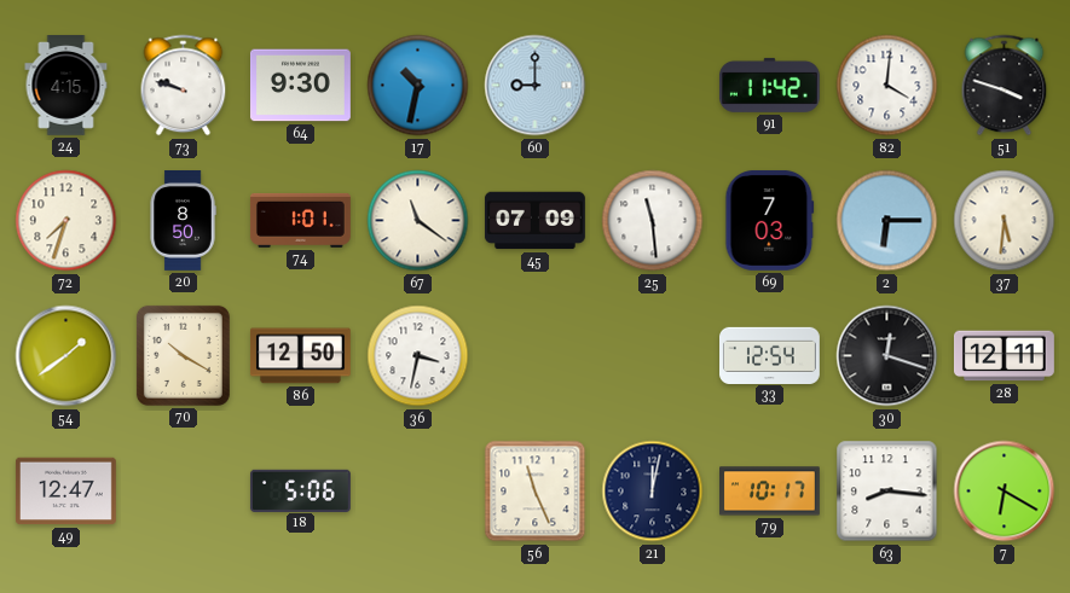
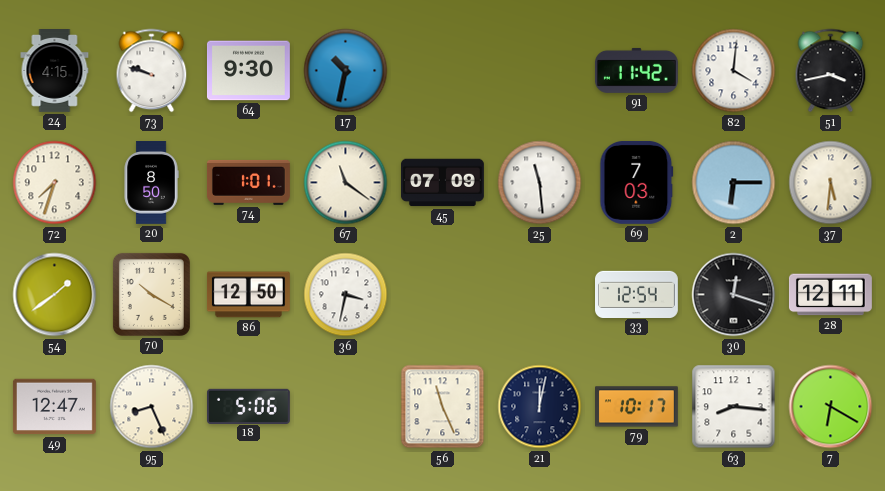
60: 9:00 -> none (536, 86)
51: 3:48 -> 3:43 (831, 71)
95: none -> 8:26 (152, 407)
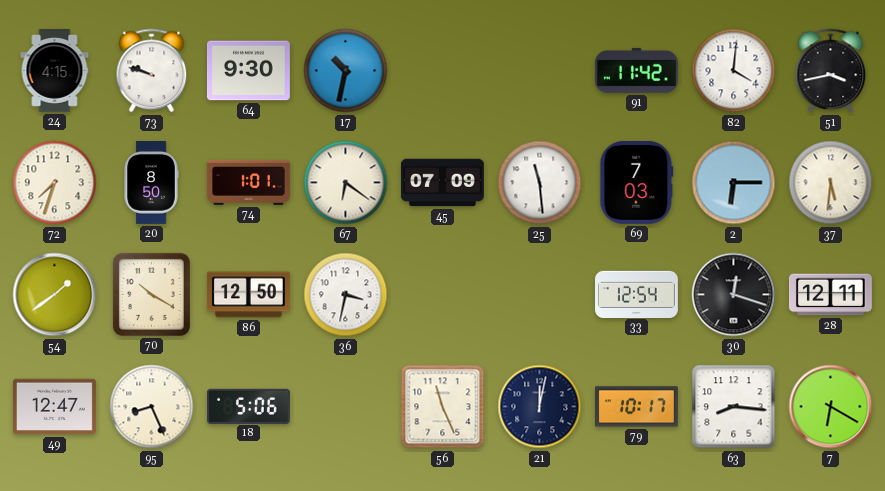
67: 11:21 -> 6:21 (346, 183)
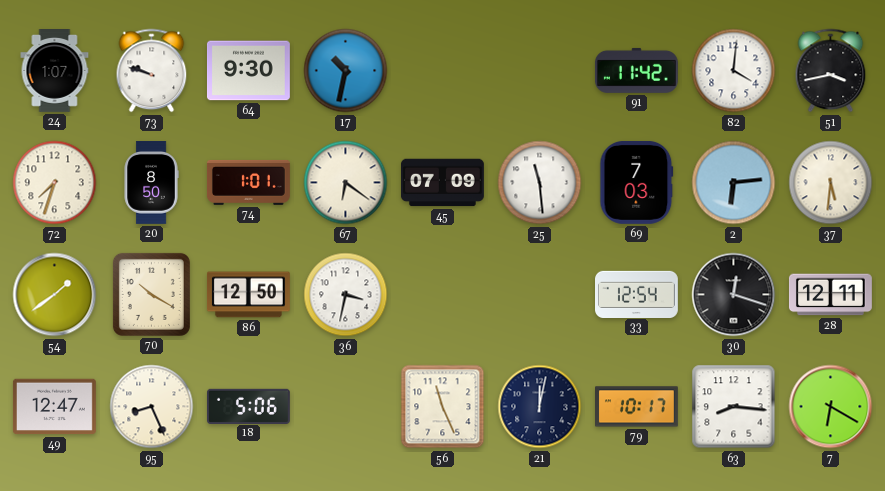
24: 4:15 -> 1:07 (55, 71)
2: 6:15 -> 6:14 (734, 183)
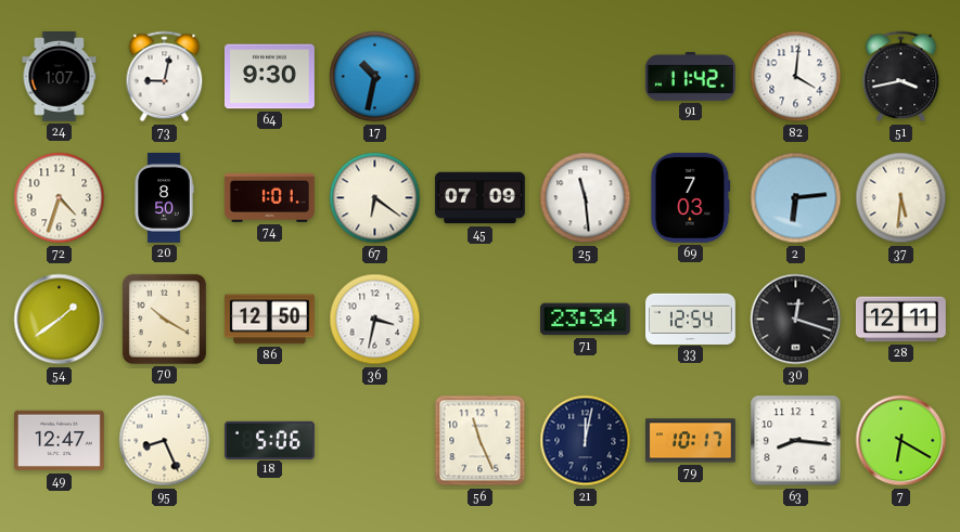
73: 9:48 -> 9:02 (165, 77)
72: 7:33 -> 4:33 (60, 198)
71: none -> 23:34 (585, 320)
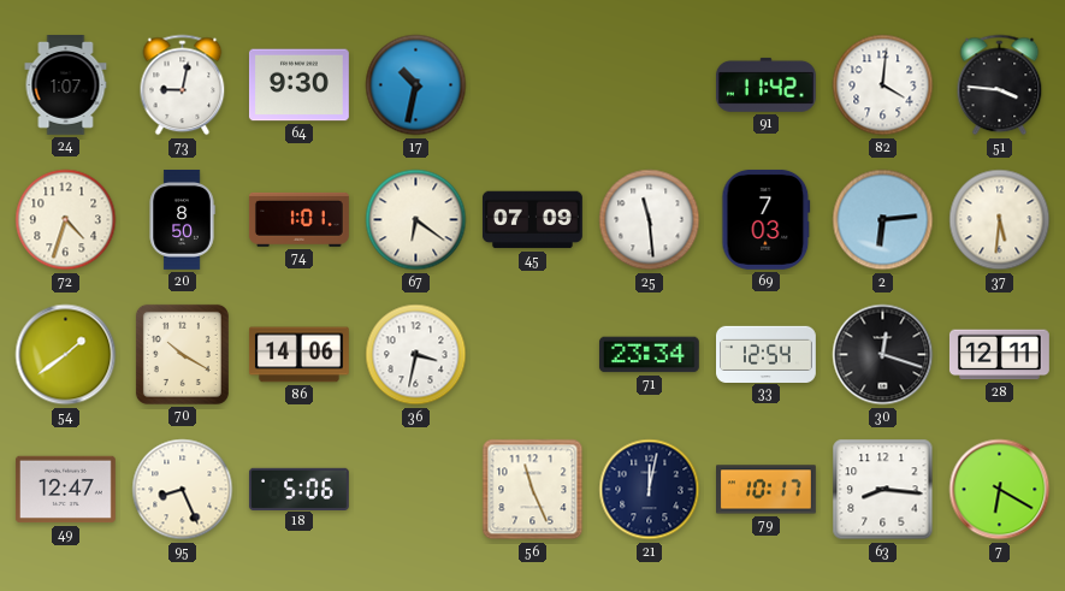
51: 3:43 -> 3:46 (1000, 85)
86: 12:50 -> 14:06 (298, 355)
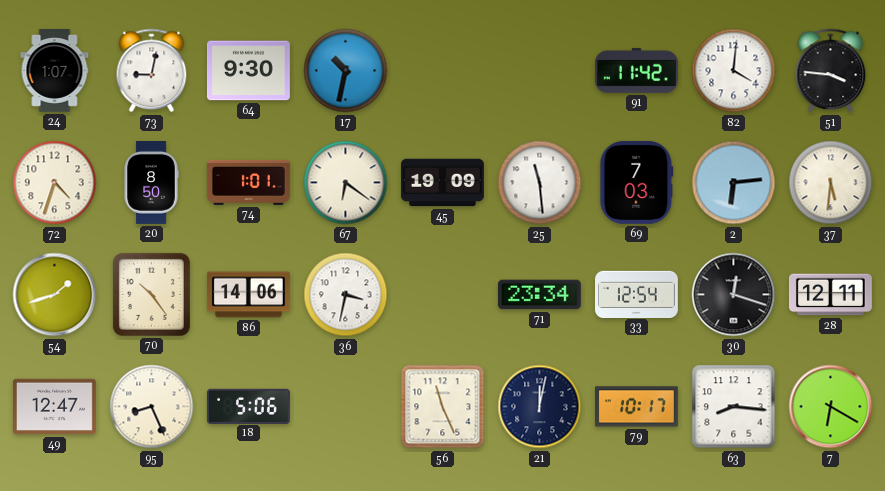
45: 07:09 -> 19:09 (442, 183)
54: 1:39 -> 1:42 (55, 295)
70: 10:20 -> 10:24 (151, 294)
